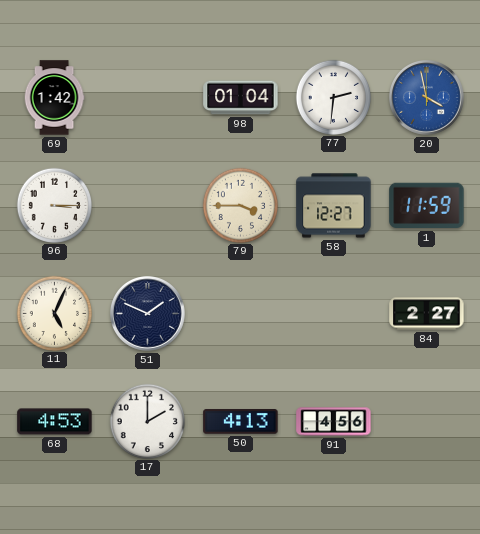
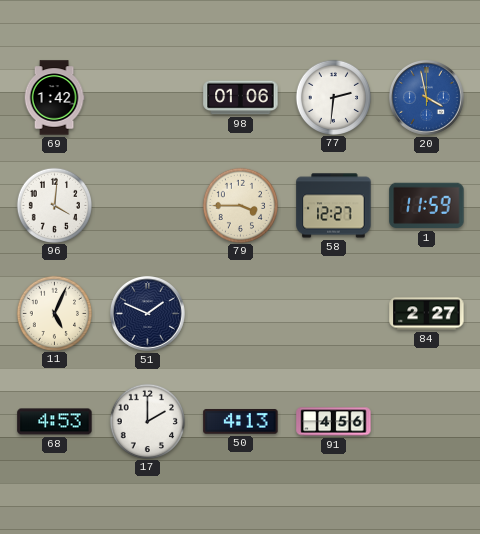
98: 01:04 -> 01:06 (241, 98)
96: 3:15 -> 4:01 (54, 205)
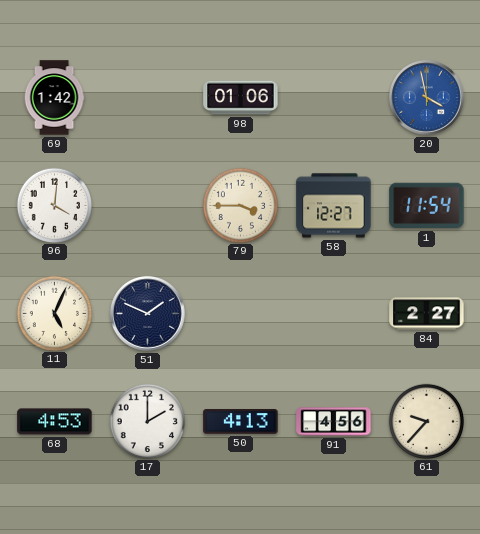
77: 2:31 -> none (333, 97)
1: 11:59 -> 11:54 (427, 206)
61: none -> 9:37 (426, 421)
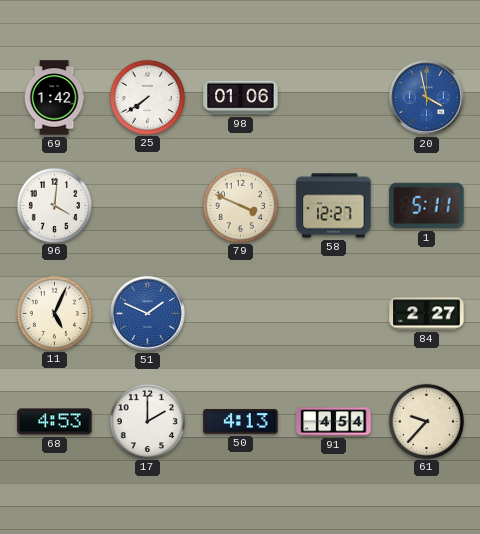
25: none -> 7:39 (147, 97)
79: 3:45 -> 3:49 (240, 205)
1: 11:54 -> 5:11 (427, 206)
51 dial: navy -> blue (148, 314)
91: 4:56 -> 4:54 (334, 422)
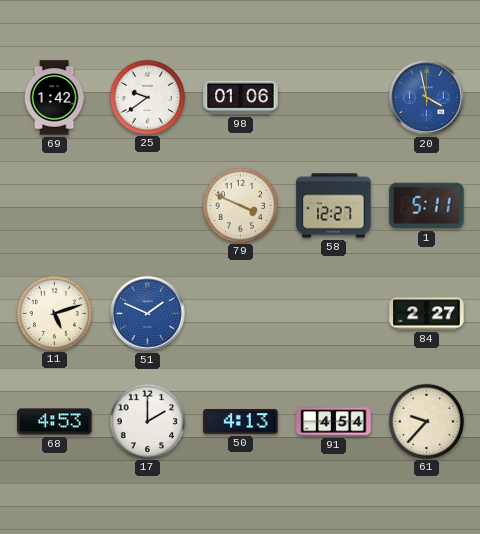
25: 7:39 -> 9:39 (147, 97)
96: 4:01 -> none (54, 205)
11: 5:04 -> 5:12 (54, 313)
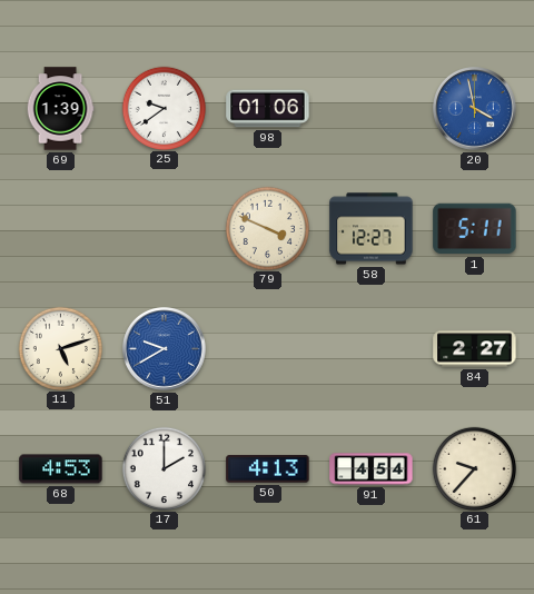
69: 1:42 -> 1:39 (60, 109)
51: 1:49 -> 9:40 (165, 349)
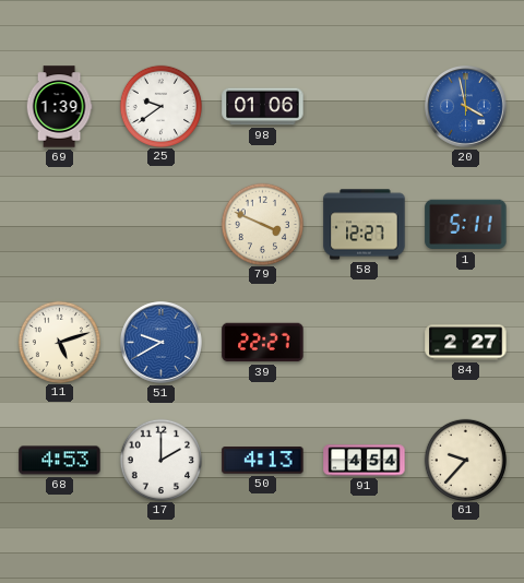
39: none -> 22:27 (263, 343)
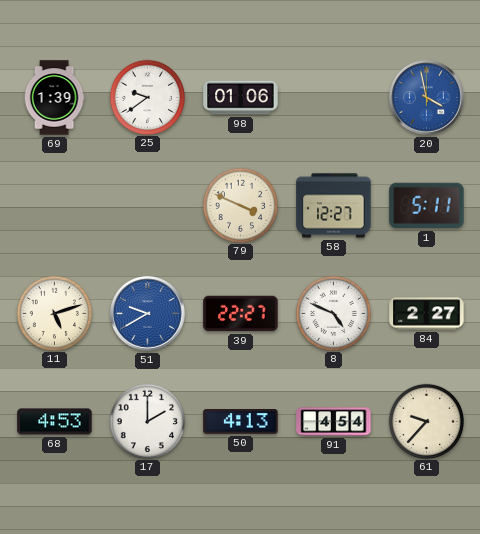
8: none -> 4:49 (333, 313)
